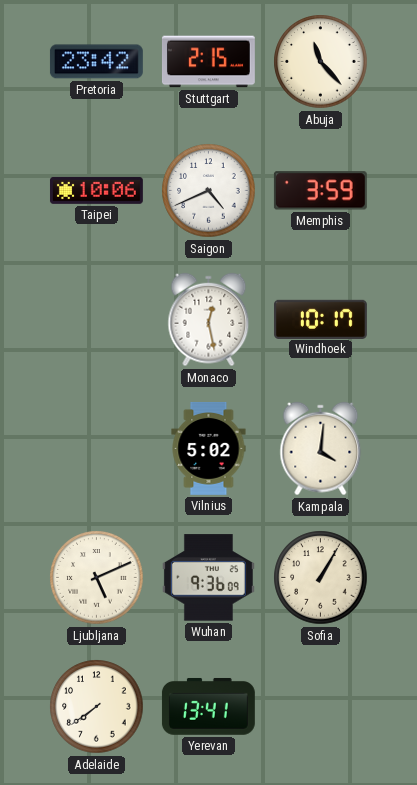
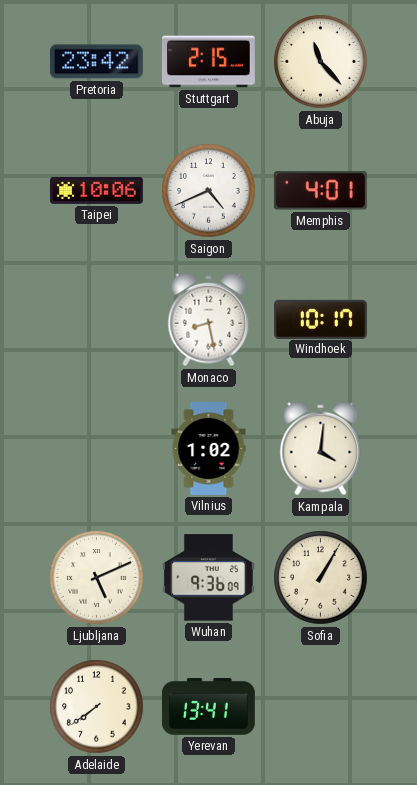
Memphis: 3:59 -> 4:01 (320, 191)
Monaco: 12:28 -> 8:28 (209, 320)
Vilnius: 5:02 -> 1:02 (209, 448)
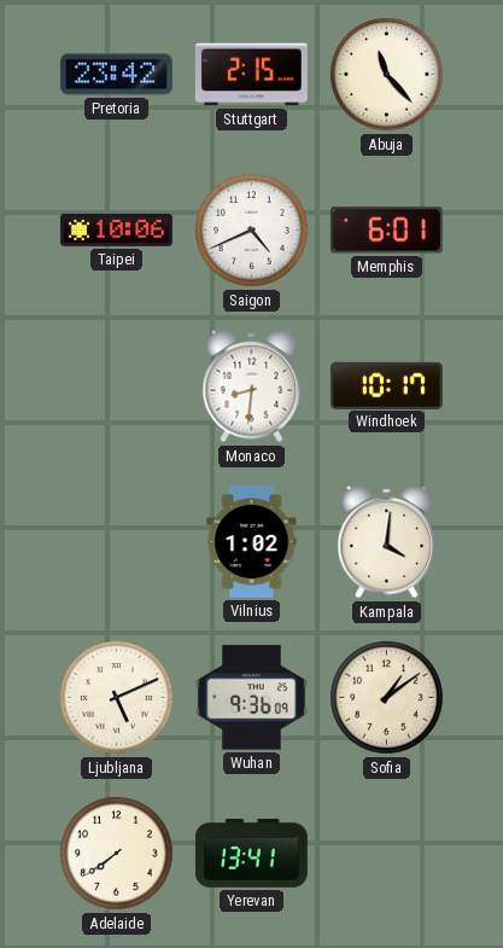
Memphis: 4:01 -> 6:01 (386, 231)
Monaco: 8:28 -> 8:31 (252, 386)
Sofia: 1:05 -> 1:09 (387, 698)
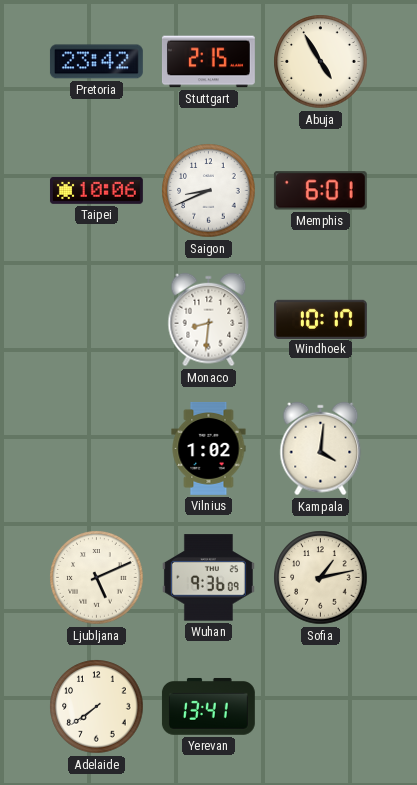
Abuja: 11:23 -> 4:55 (321, 62)
Saigon: 4:41 -> 8:41 (209, 191)
Sofia: 1:09 -> 1:13 (321, 578)
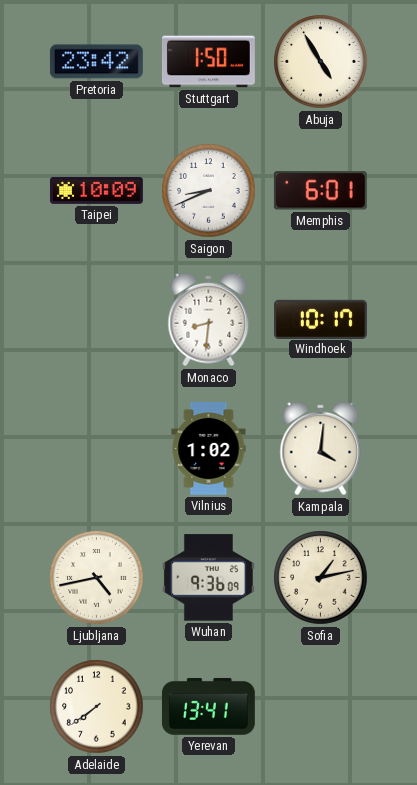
Stuttgart: 2:15 -> 1:50 (208, 62)
Taipei: 10:06 -> 10:09 (96, 190)
Ljubljana: 5:11 -> 4:43 (97, 578)
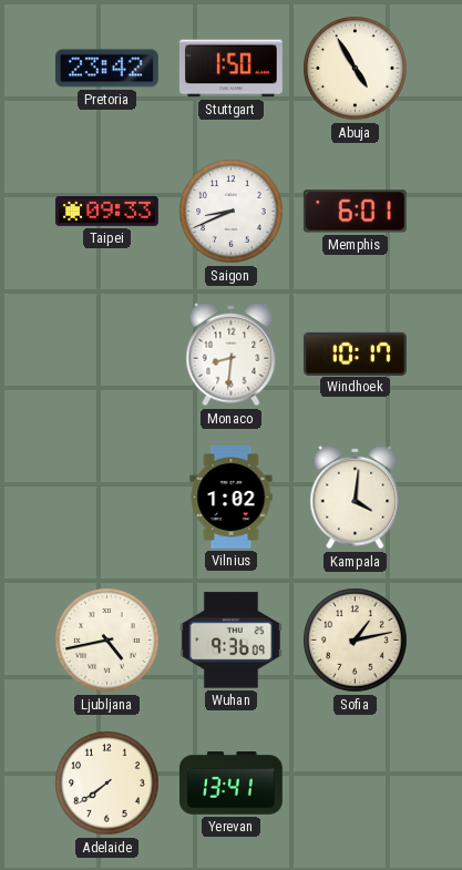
Taipei: 10:09 -> 09:33 (106, 211)
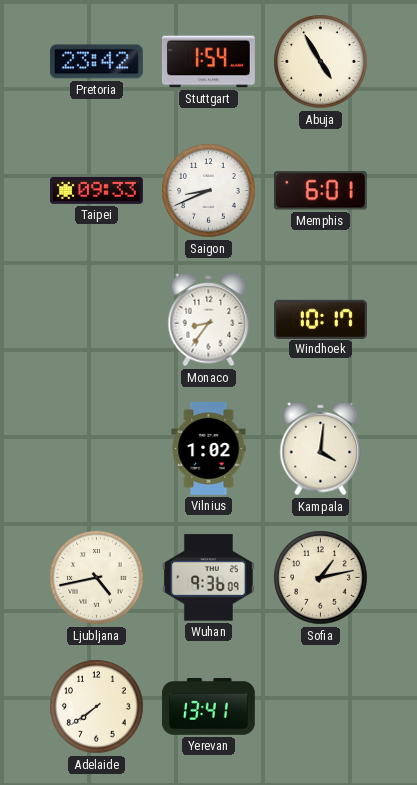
Stuttgart: 1:50 -> 1:54 (208, 62)
Monaco: 8:31 -> 8:36 (209, 320)
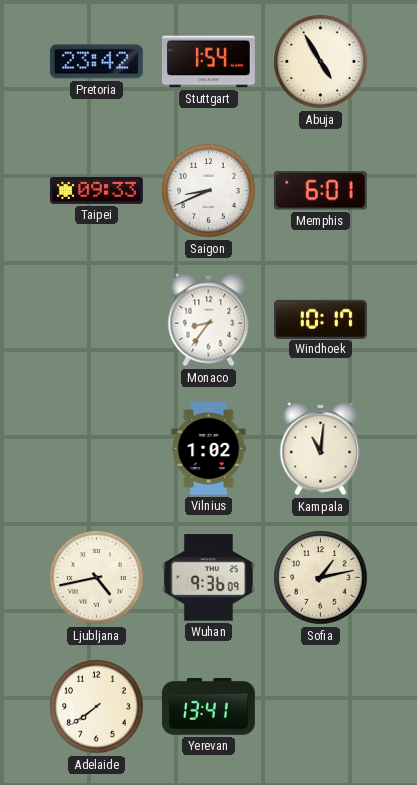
Kampala: 4:01 -> 11:01 (321, 449)
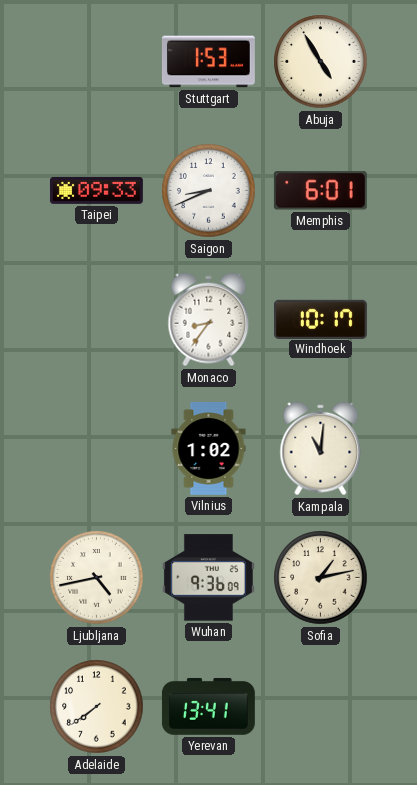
Pretoria: 23:42 -> none (96, 62)
Stuttgart: 1:54 -> 1:53 (208, 62)
